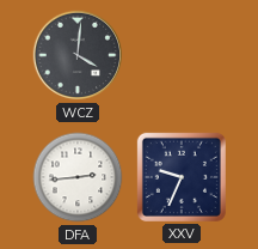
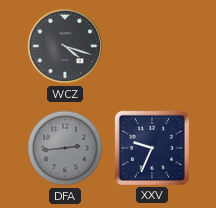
WCZ: 4:01 -> 4:18 (65, 46)
DFA dial: white -> grey (65, 148)
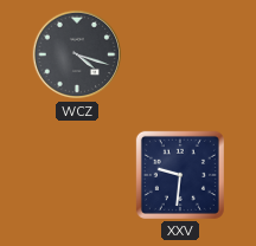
DFA: 2:44 -> none (65, 148)
XXV: 9:34 -> 9:31 (180, 175)
